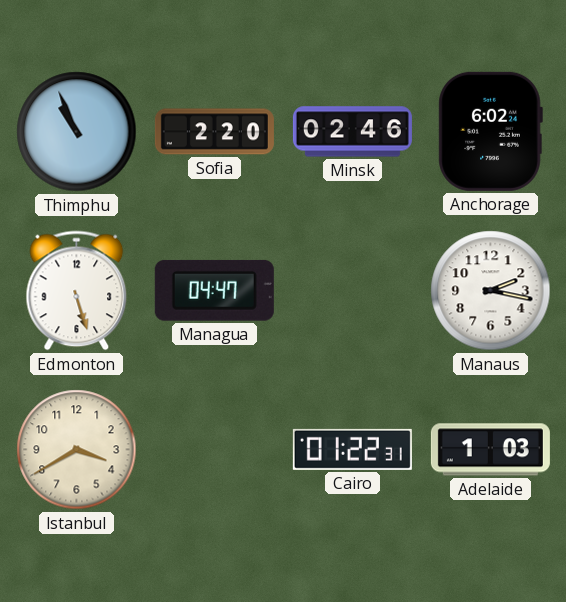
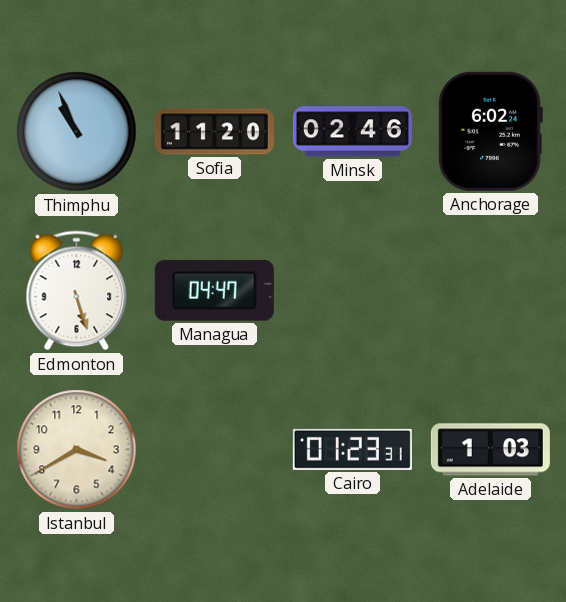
Sofia: 2:20 -> 11:20 (214, 132)
Manaus: 2:17 -> none (491, 291)
Cairo: 01:22 -> 01:23 (352, 449)
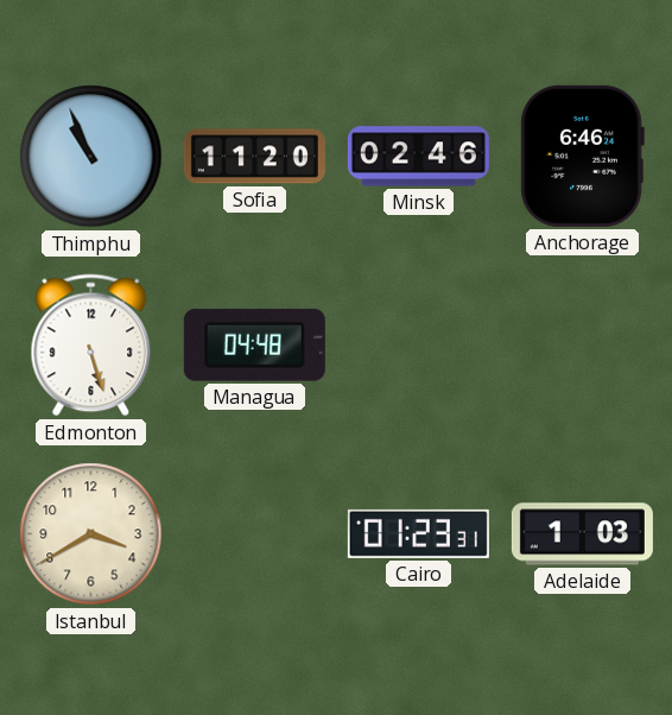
Anchorage: 6:02 -> 6:46 (582, 156)
Managua: 04:47 -> 04:48 (254, 344)
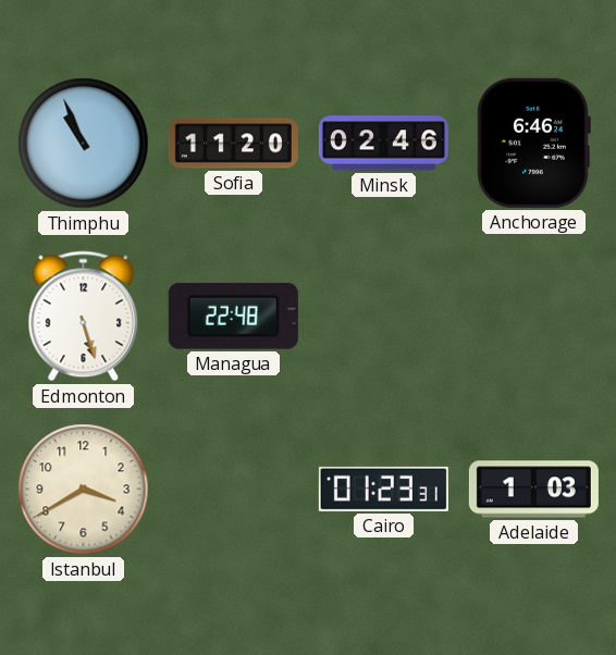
Managua: 04:48 -> 22:48 (233, 316)
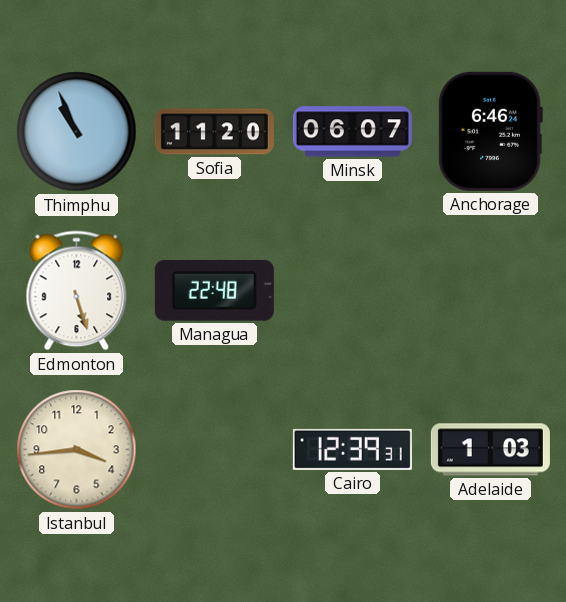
Minsk: 02:46 -> 06:07 (352, 132)
Istanbul: 3:40 -> 3:44 (77, 450)
Cairo: 01:23 -> 12:39 (352, 449)
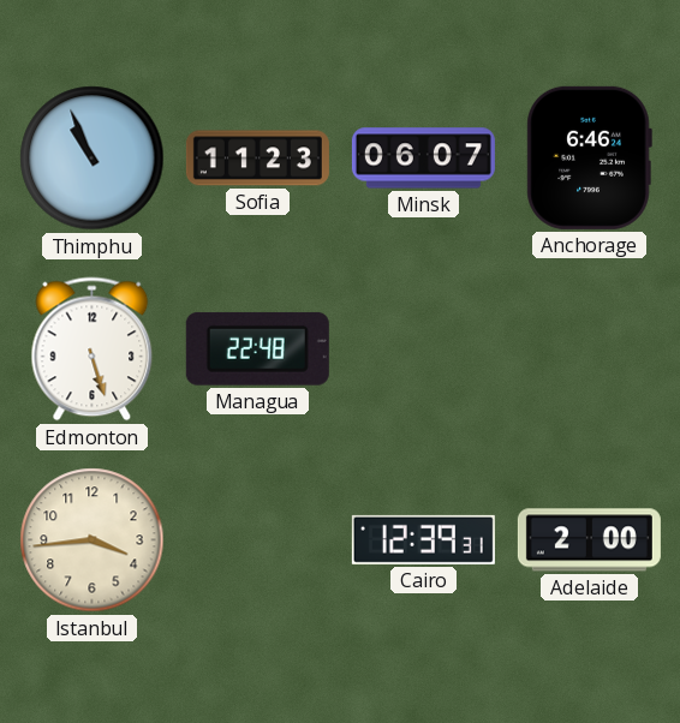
Sofia: 11:20 -> 11:23 (257, 159)
Adelaide: 1:03 -> 2:00 (589, 540)
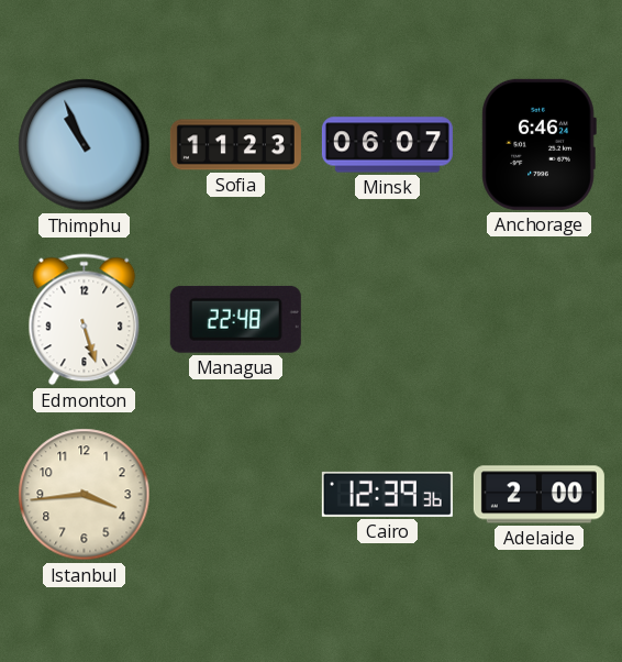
Cairo: 12:39:31 -> 12:39:36 (387, 494)
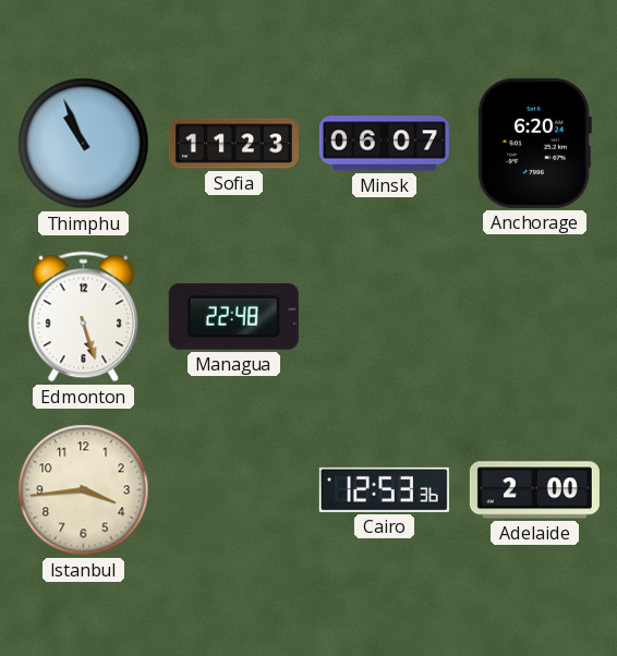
Anchorage: 6:46 -> 6:20 (534, 143)
Cairo: 12:39 -> 12:53 (384, 489)
